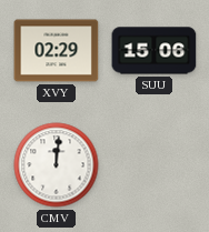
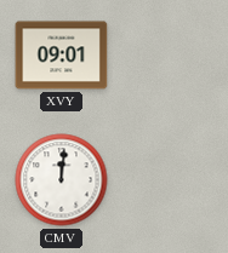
XVY: 02:29 -> 09:01 (62, 56)
SUU: 15:06 -> none (155, 51)
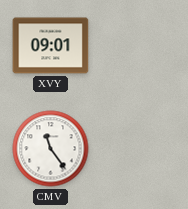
CMV: 12:01 -> 11:24 (51, 149)
